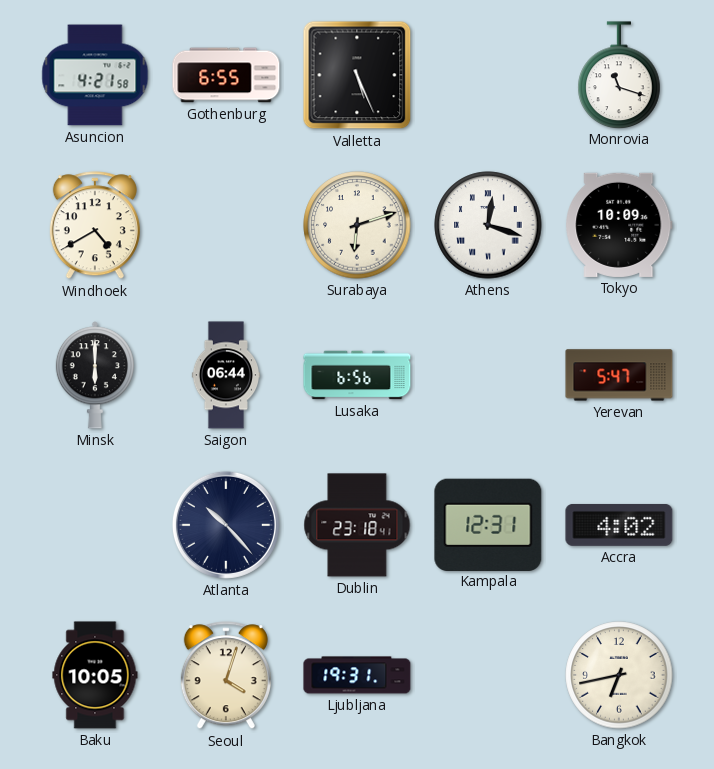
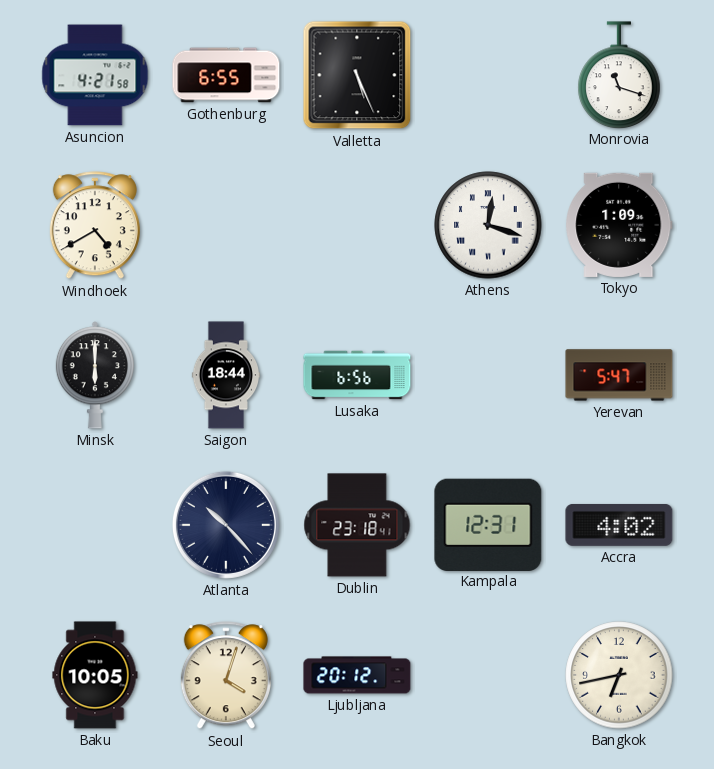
Surabaya: 6:12 -> none (357, 225)
Tokyo: 10:09 -> 1:09 (619, 225)
Saigon: 06:44 -> 18:44 (225, 375)
Ljubljana: 19:31 -> 20:12 (357, 675)
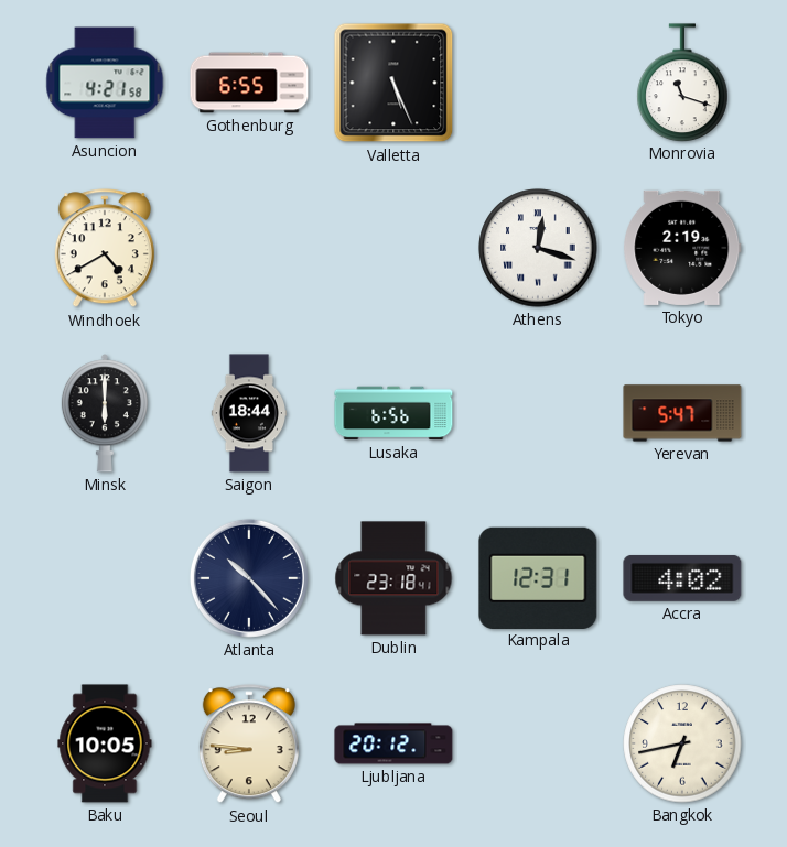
Tokyo: 1:09 -> 2:19 (682, 248)
Seoul: 4:03 -> 8:46 (249, 745)
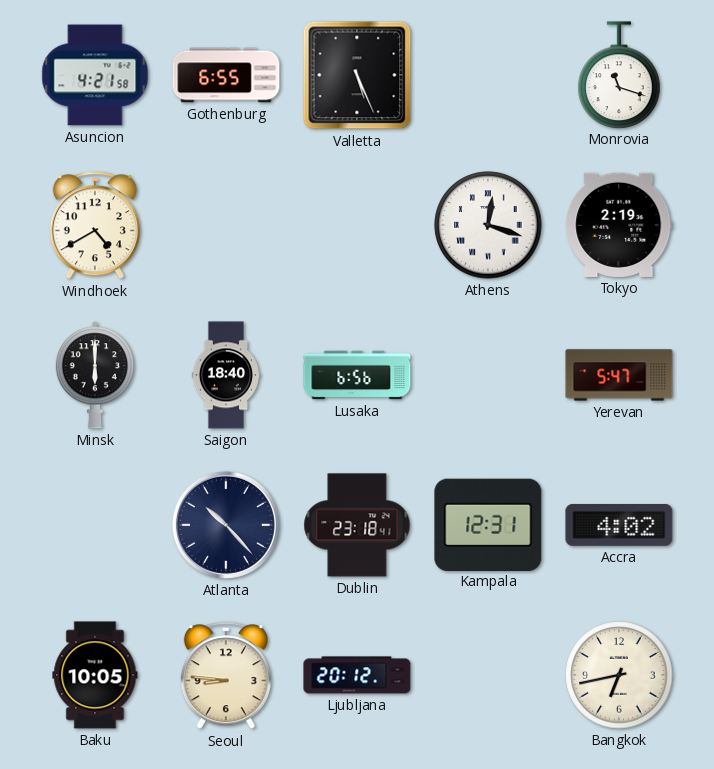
Saigon: 18:44 -> 18:40 (225, 375)
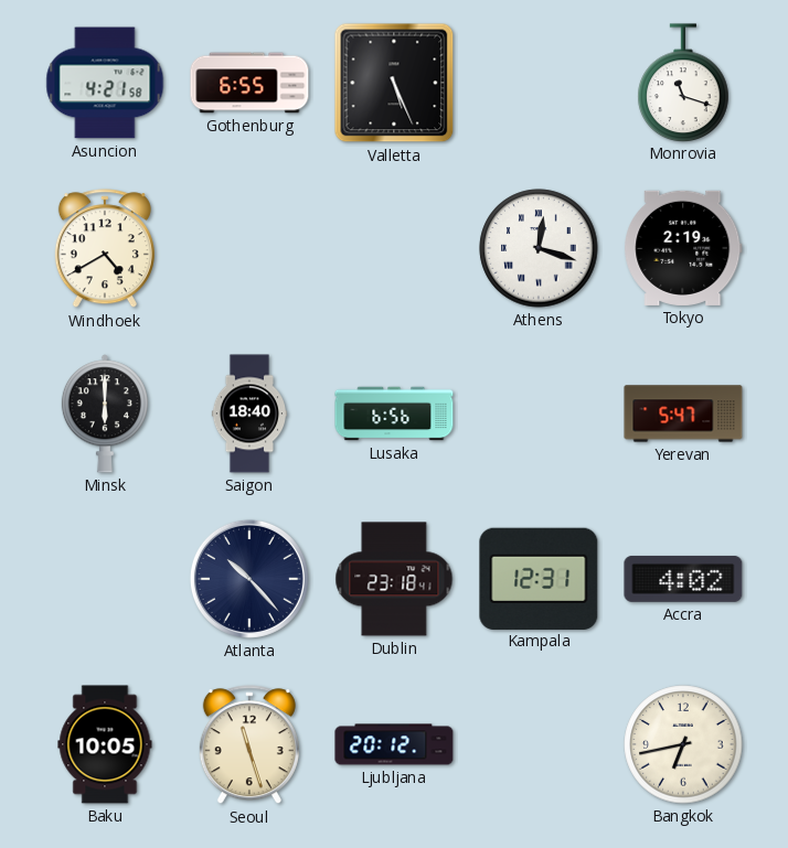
Seoul: 8:46 -> 11:27 (249, 745)
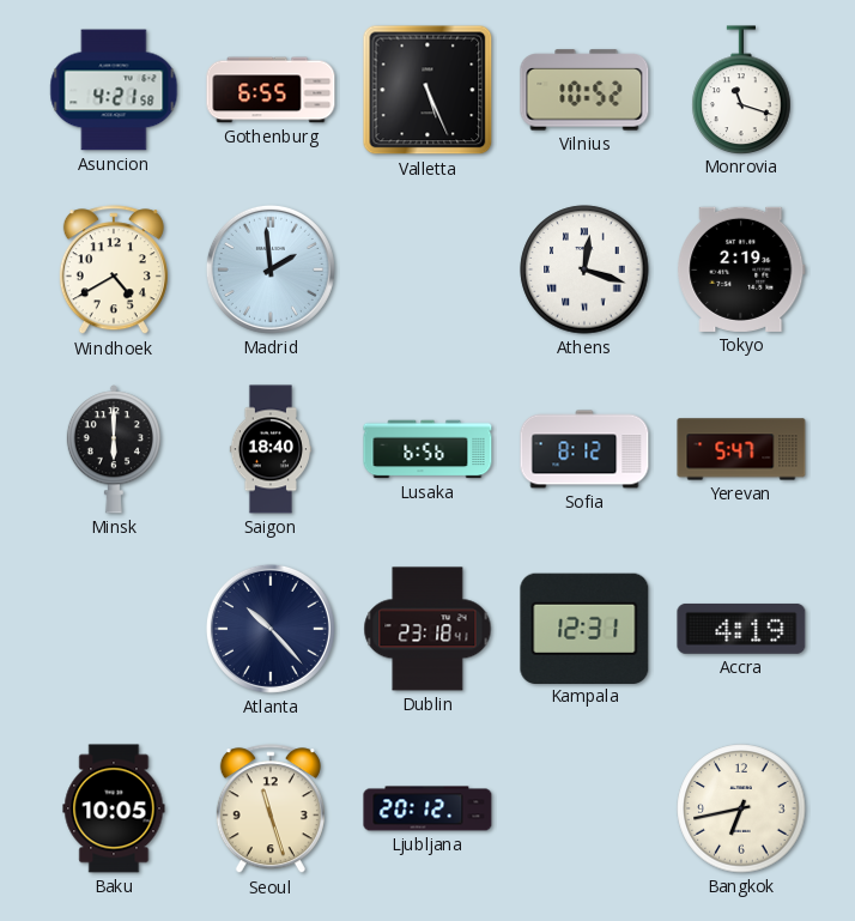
Vilnius: none -> 10:52 (584, 90)
Madrid: none -> 1:59 (271, 269)
Sofia: none -> 8:12 (584, 449)
Accra: 4:02 -> 4:19 (741, 629)
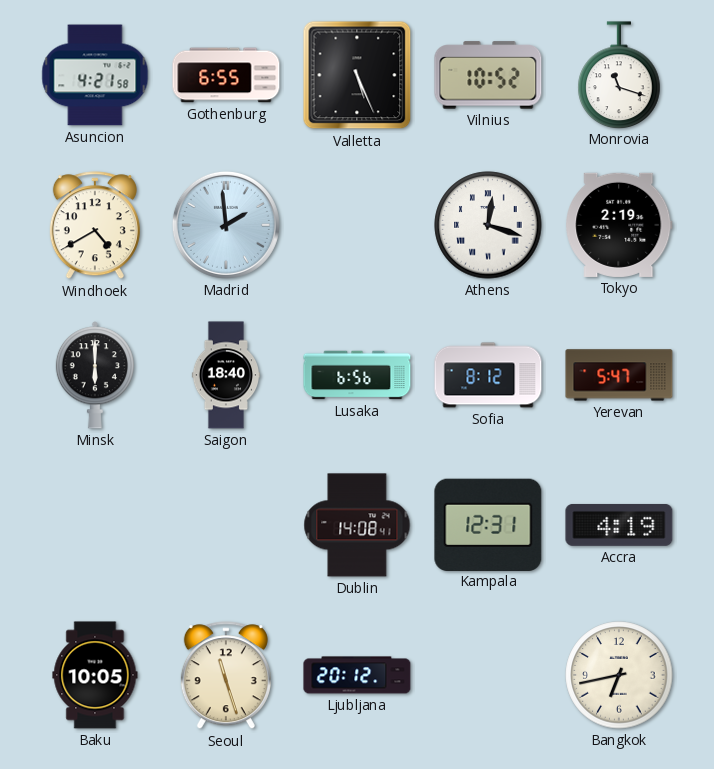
Atlanta: 10:23 -> none (271, 629)
Dublin: 23:18 -> 14:08 (357, 525)
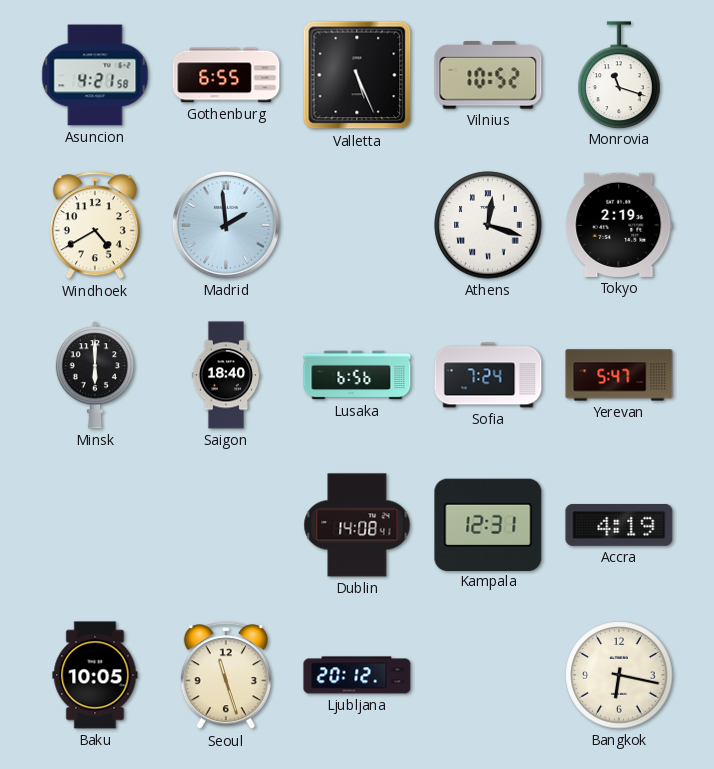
Sofia: 8:12 -> 7:24 (488, 375)
Bangkok: 6:43 -> 6:17 (619, 675)
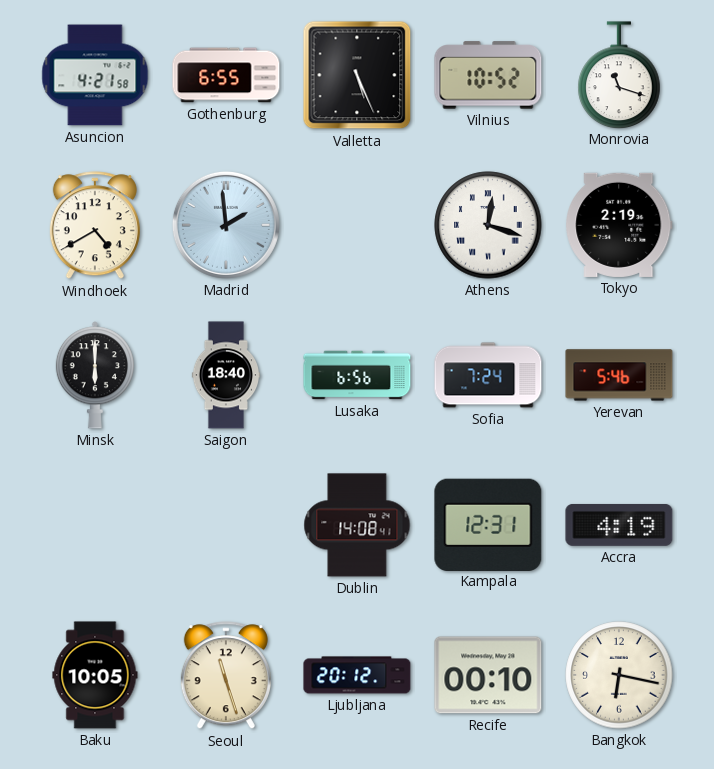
Yerevan: 5:47 -> 5:46 (619, 375)
Recife: none -> 00:10 (488, 675)
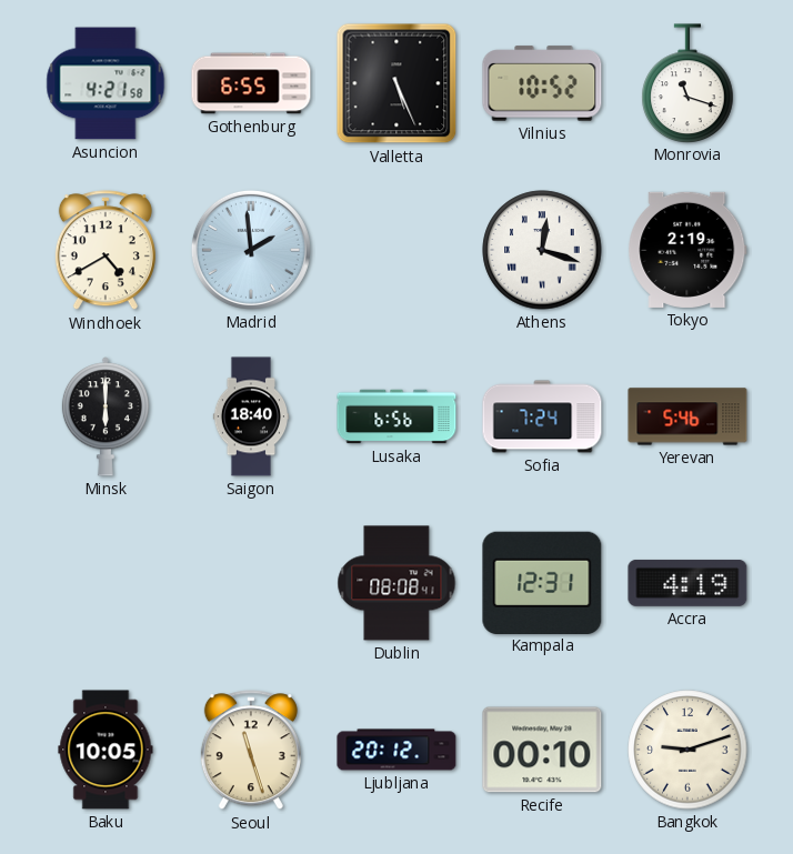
Dublin: 14:08 -> 08:08 (396, 583)
Bangkok: 6:17 -> 9:12 (687, 750)
